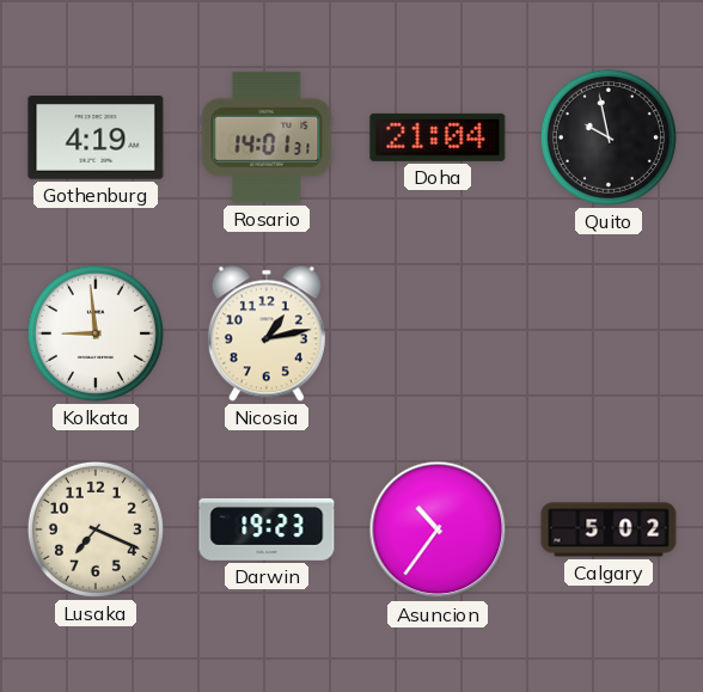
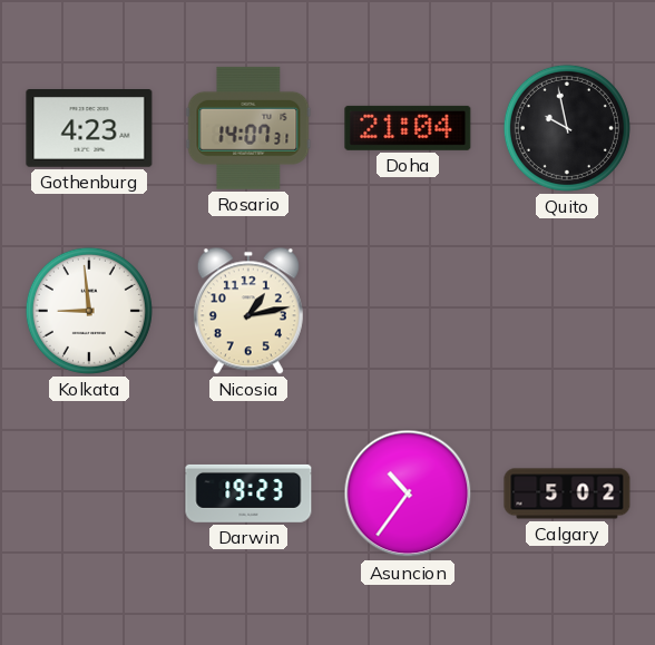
Gothenburg: 4:19 -> 4:23 (89, 129)
Rosario: 14:01 -> 14:07 (248, 128)
Lusaka: 7:19 -> none (96, 529)
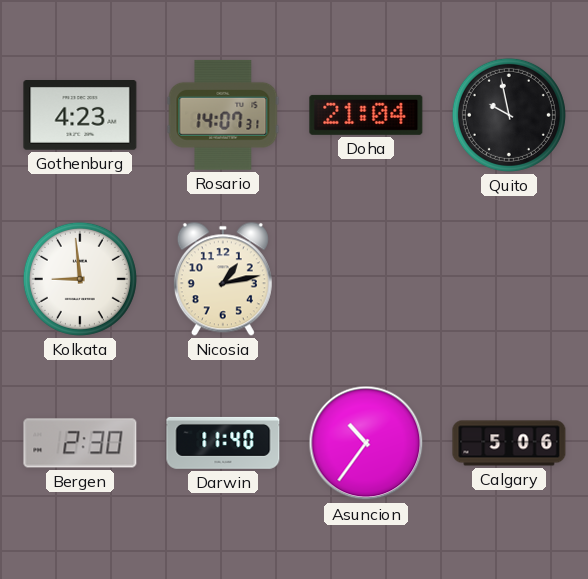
Bergen: none -> 2:30 (80, 443)
Darwin: 19:23 -> 11:40 (223, 443)
Calgary: 5:02 -> 5:06 (509, 443)
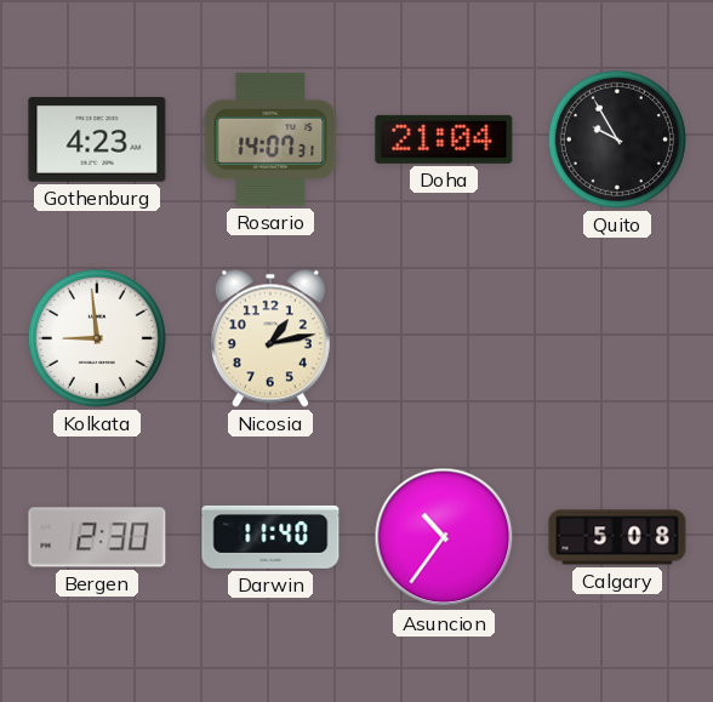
Quito: 9:58 -> 9:55 (617, 139)
Calgary: 5:06 -> 5:08 (617, 537)
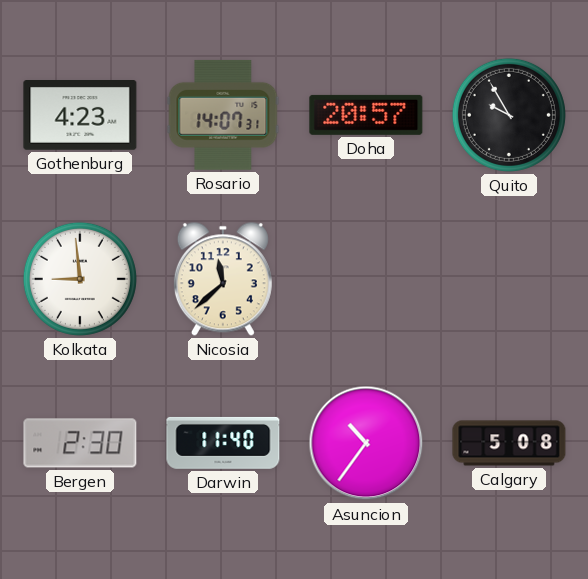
Doha: 21:04 -> 20:57 (366, 115)
Nicosia: 1:13 -> 11:38 (223, 279)
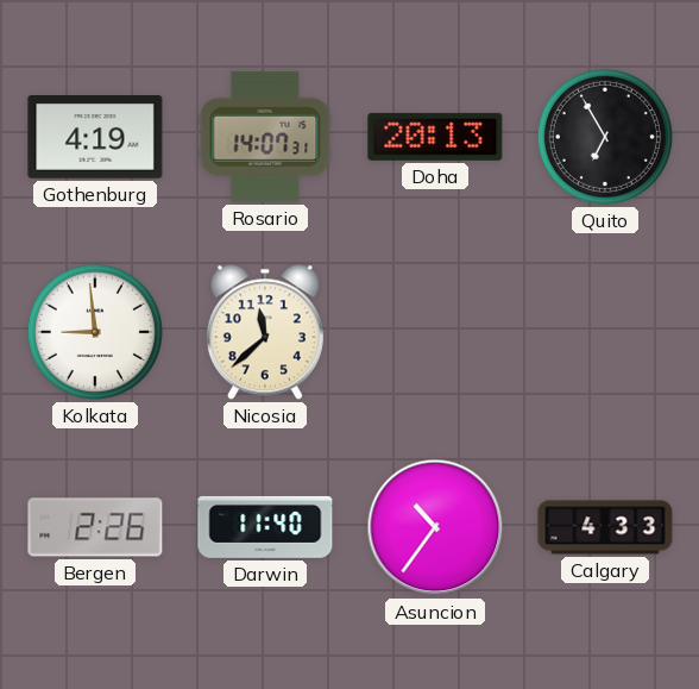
Gothenburg: 4:23 -> 4:19 (95, 138)
Doha: 20:57 -> 20:13 (435, 137)
Quito: 9:55 -> 6:55 (605, 137)
Bergen: 2:30 -> 2:26 (95, 527)
Calgary: 5:08 -> 4:33 (605, 527)
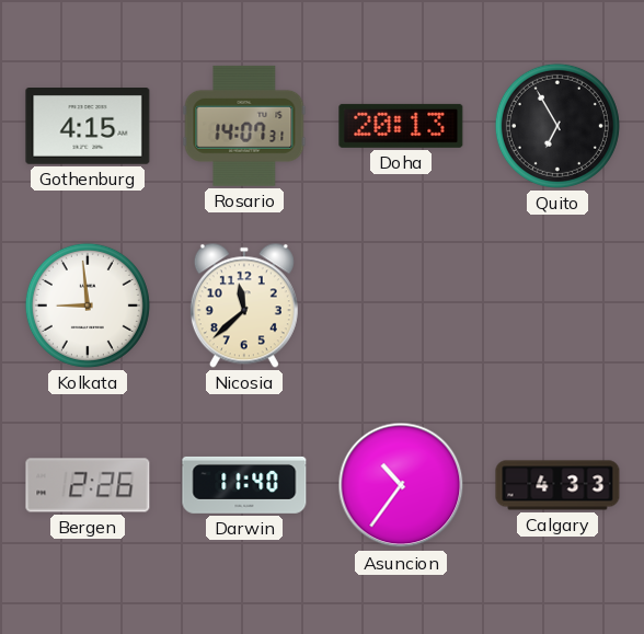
Gothenburg: 4:19 -> 4:15 (88, 127)
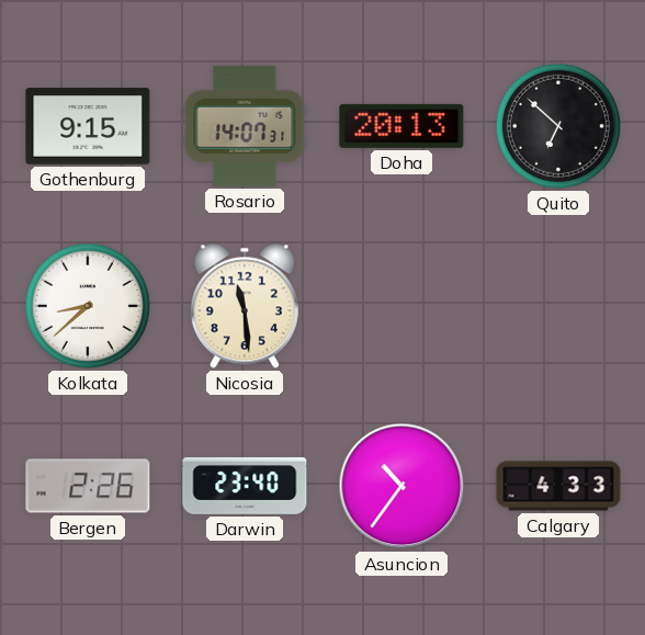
Gothenburg: 4:15 -> 9:15 (88, 127)
Quito: 6:55 -> 6:52 (558, 126)
Kolkata: 8:59 -> 8:38 (88, 306)
Nicosia: 11:38 -> 11:29 (245, 306)
Darwin: 11:40 -> 23:40 (245, 486)
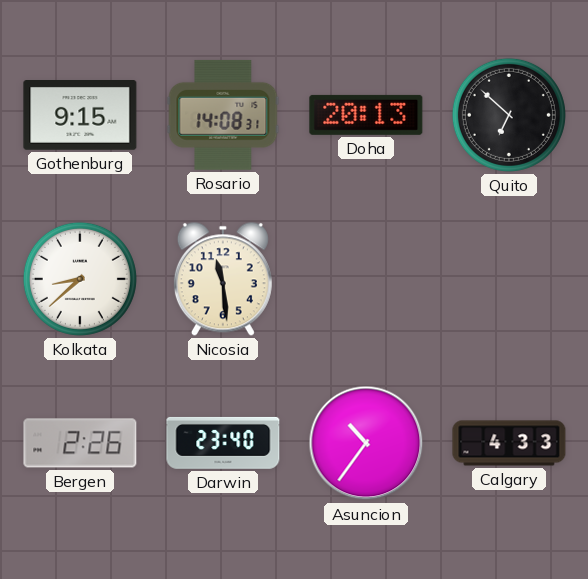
Rosario: 14:07 -> 14:08 (223, 115)
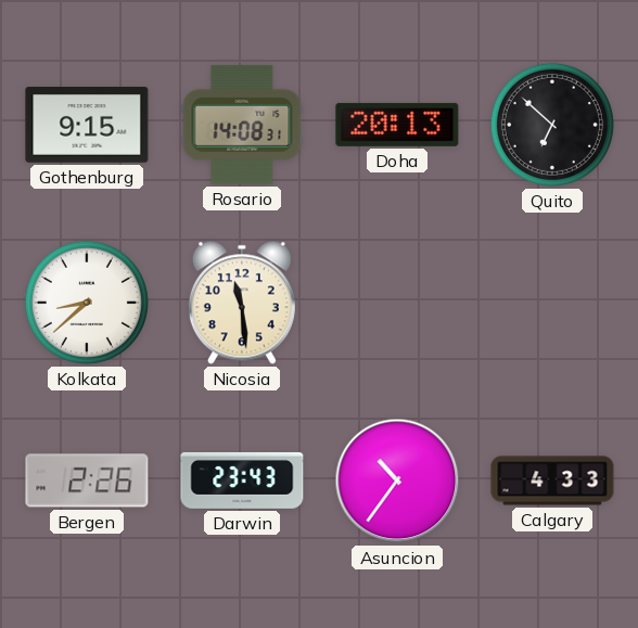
Darwin: 23:40 -> 23:43 (242, 480)
